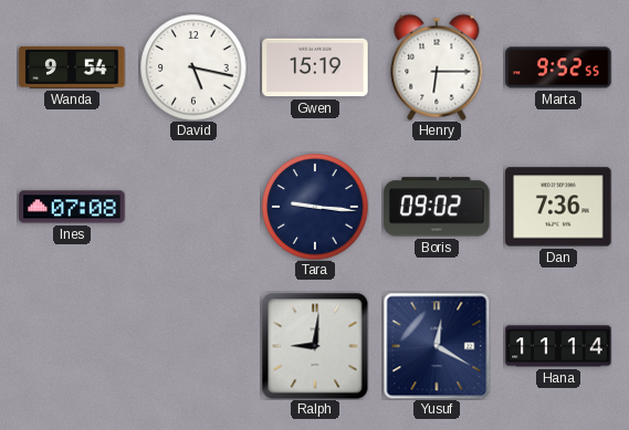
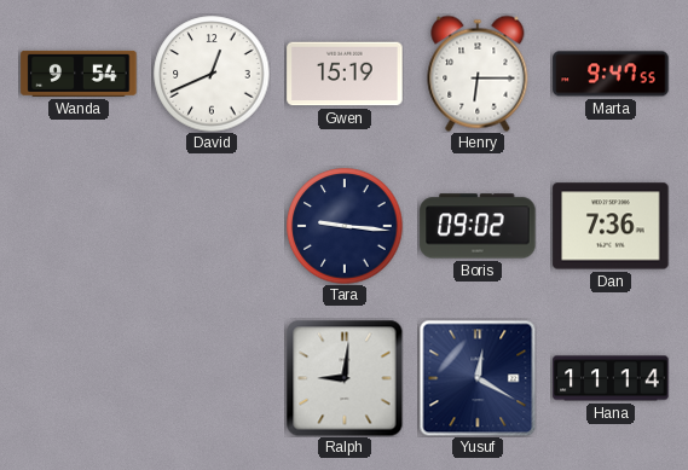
David: 5:17 -> 12:41 (212, 74)
Marta: 9:52 -> 9:47 (611, 74)
Ines: 07:08 -> none (72, 207)
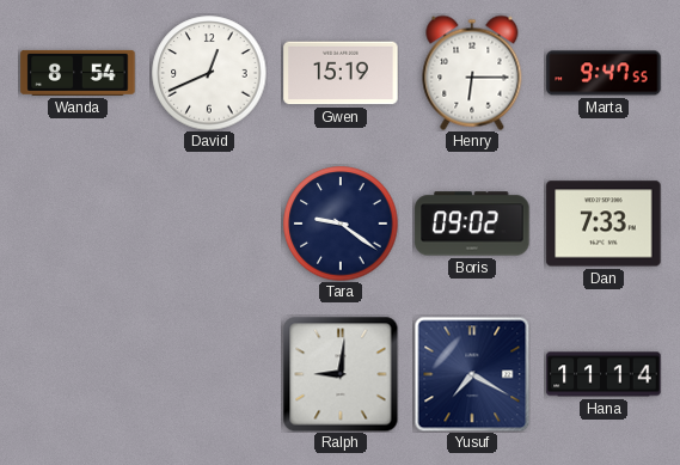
Wanda: 9:54 -> 8:54 (78, 73)
Tara: 9:16 -> 9:21 (341, 224)
Dan: 7:36 -> 7:33 (604, 224)
Yusuf: 12:20 -> 7:20 (472, 374)
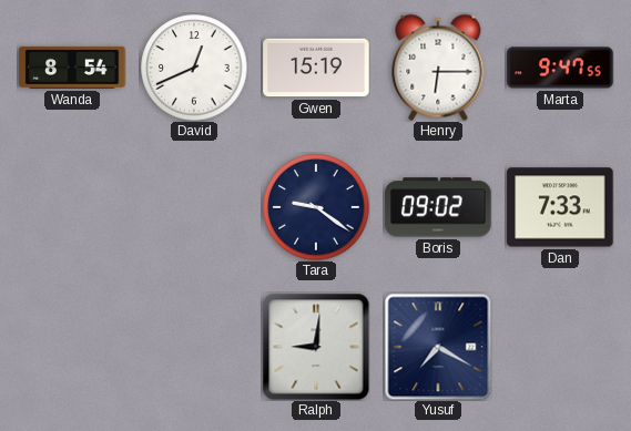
Hana: 11:14 -> none (604, 374)
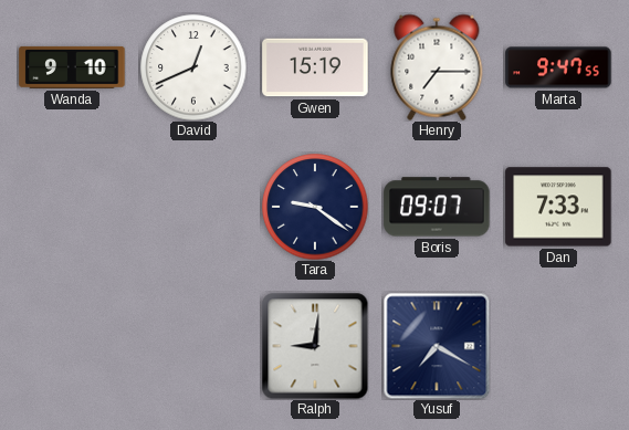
Wanda: 8:54 -> 9:10 (72, 67)
Henry: 6:15 -> 7:15 (437, 67)
Boris: 09:02 -> 09:07 (437, 207)
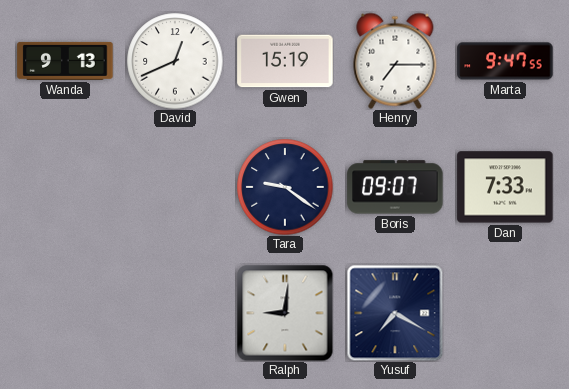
Wanda: 9:10 -> 9:13 (65, 61)
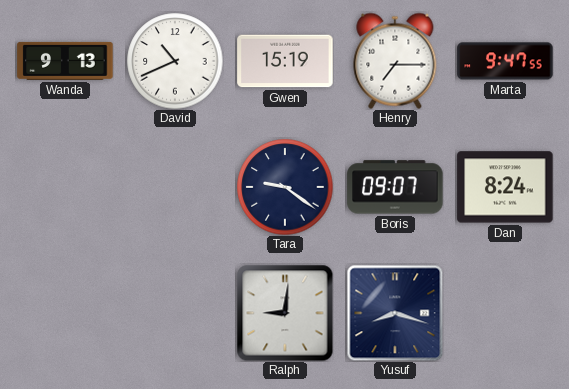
David: 12:41 -> 10:41 (175, 61)
Dan: 7:33 -> 8:24 (505, 187)
Yusuf: 7:20 -> 8:18 (395, 313)
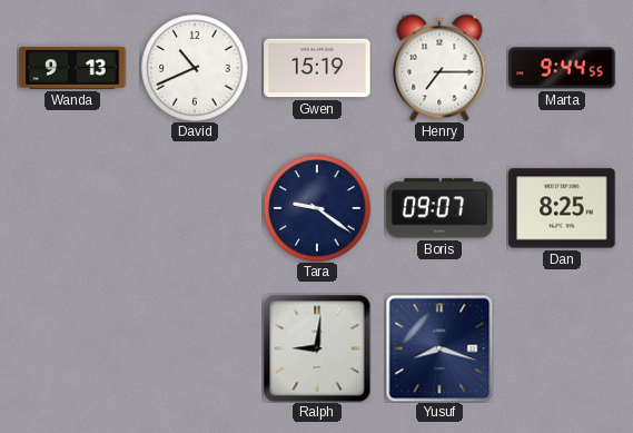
Marta: 9:47 -> 9:44 (562, 68)
Dan: 8:24 -> 8:25 (562, 208)
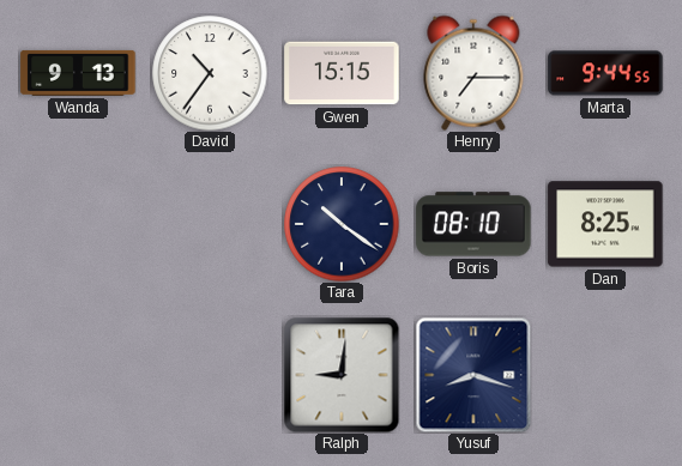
David: 10:41 -> 10:36 (210, 73)
Gwen: 15:19 -> 15:15 (342, 73)
Tara: 9:21 -> 10:21 (342, 224)
Boris: 09:07 -> 08:10 (473, 224)
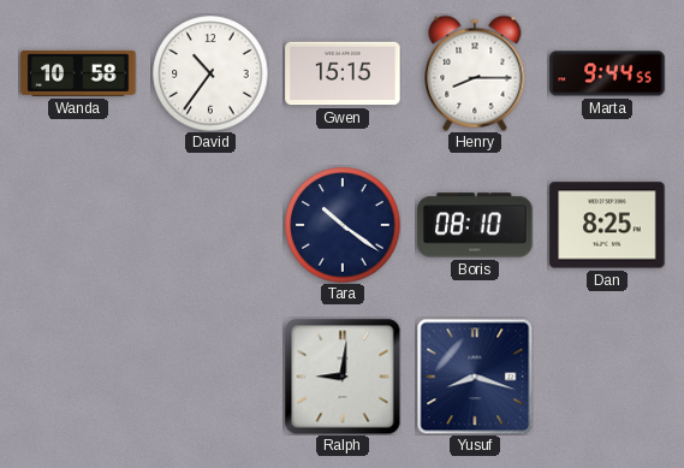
Wanda: 9:13 -> 10:58 (78, 73)
Henry: 7:15 -> 8:15 (475, 73)
